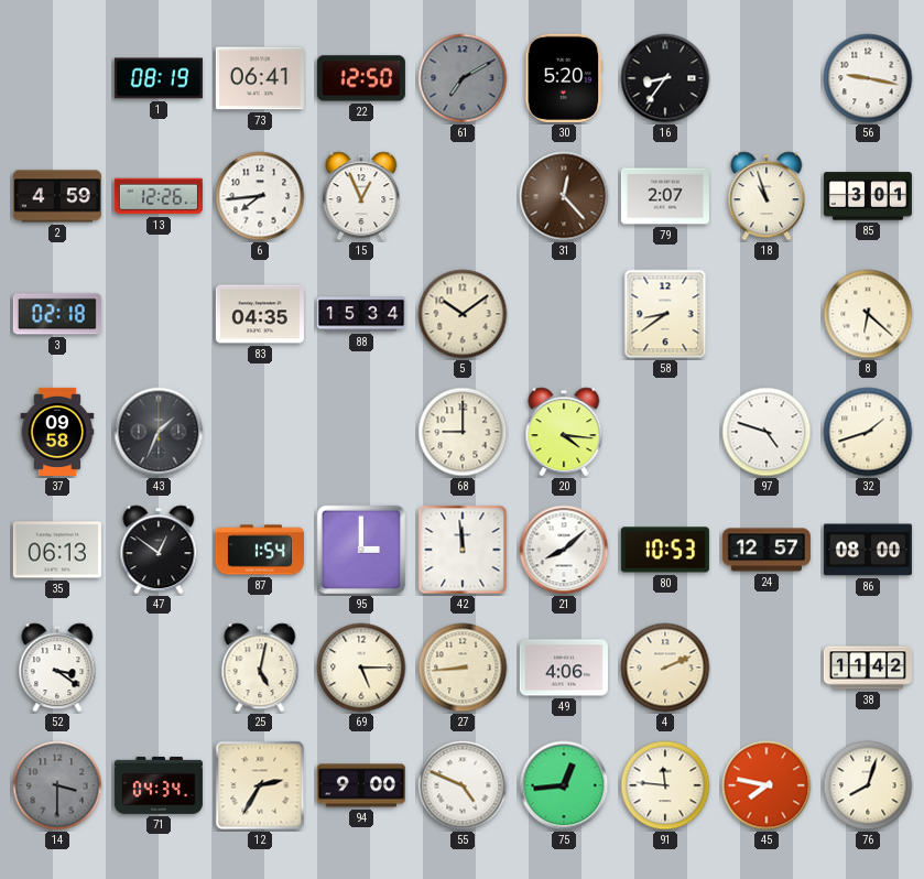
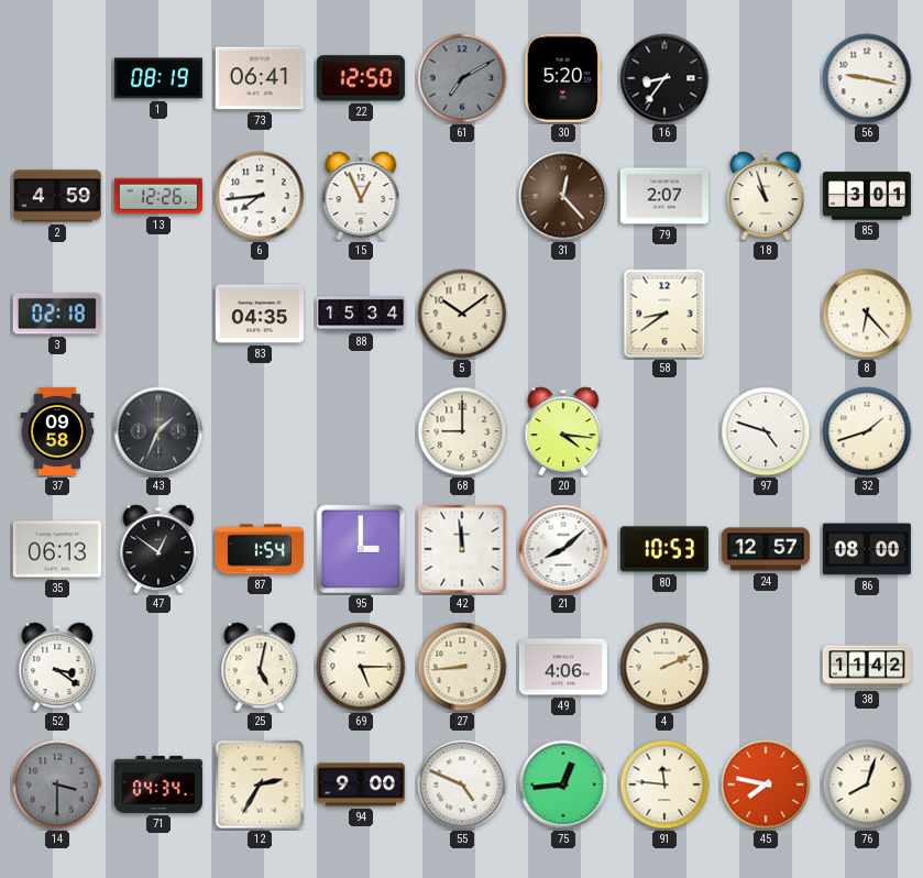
8: 6:22 -> 6:23 (867, 314)
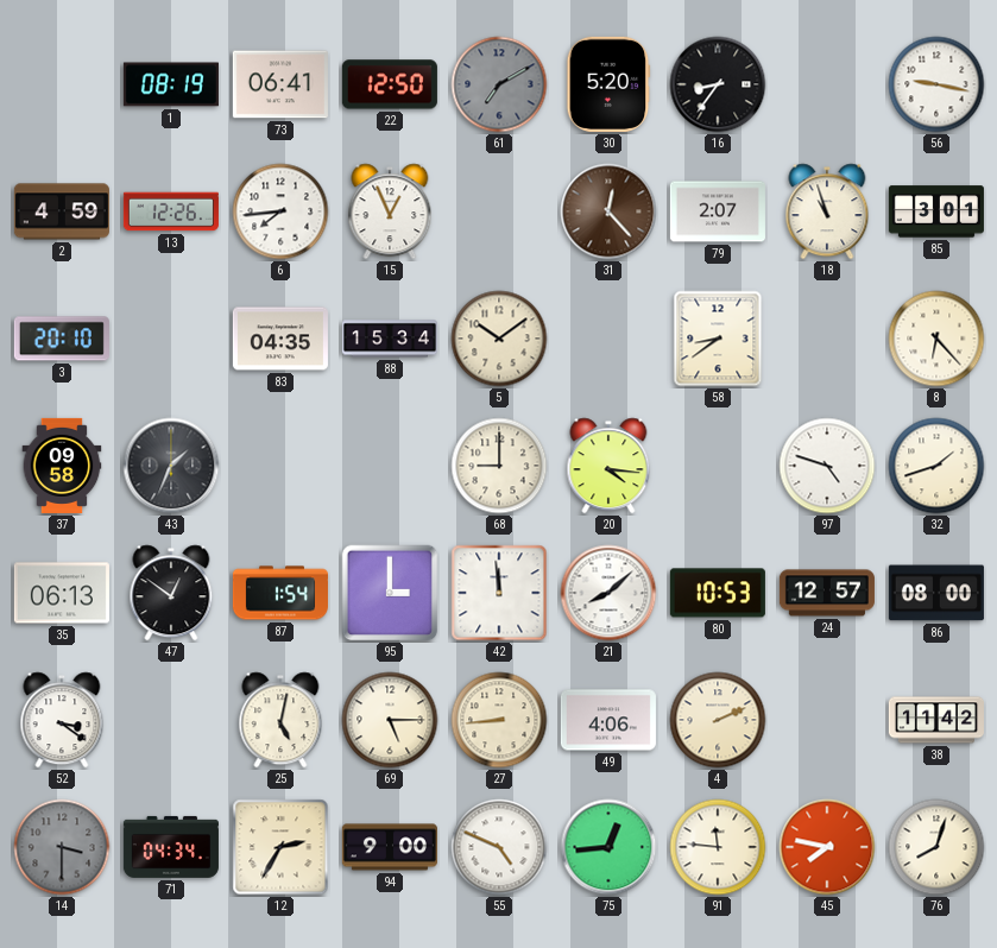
3: 02:18 -> 20:10 (62, 339)
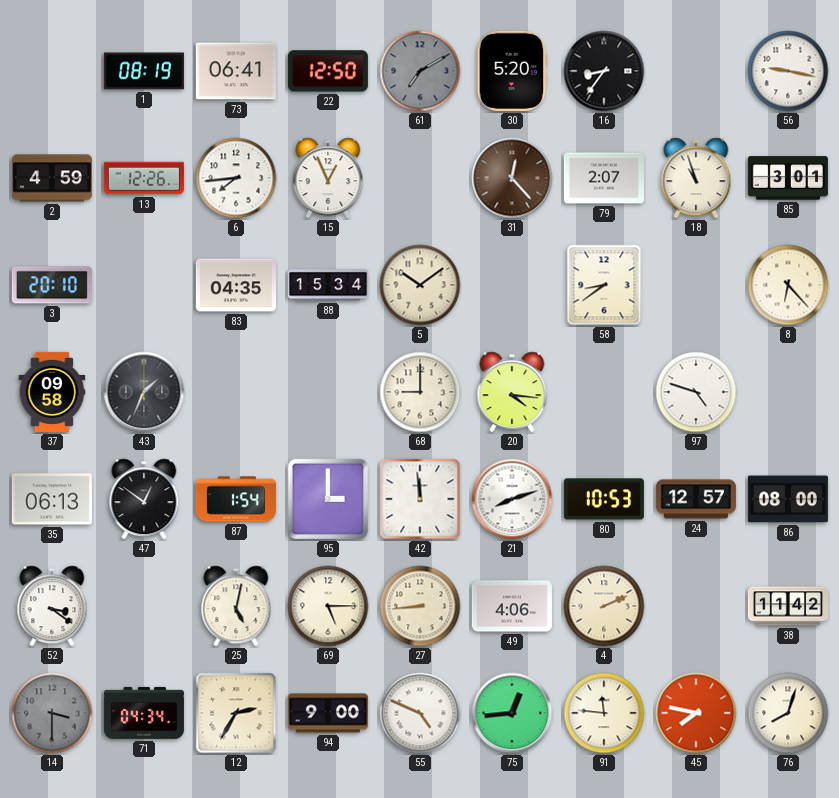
32: 1:42 -> none (936, 466)
21: 8:08 -> 8:12 (512, 499)
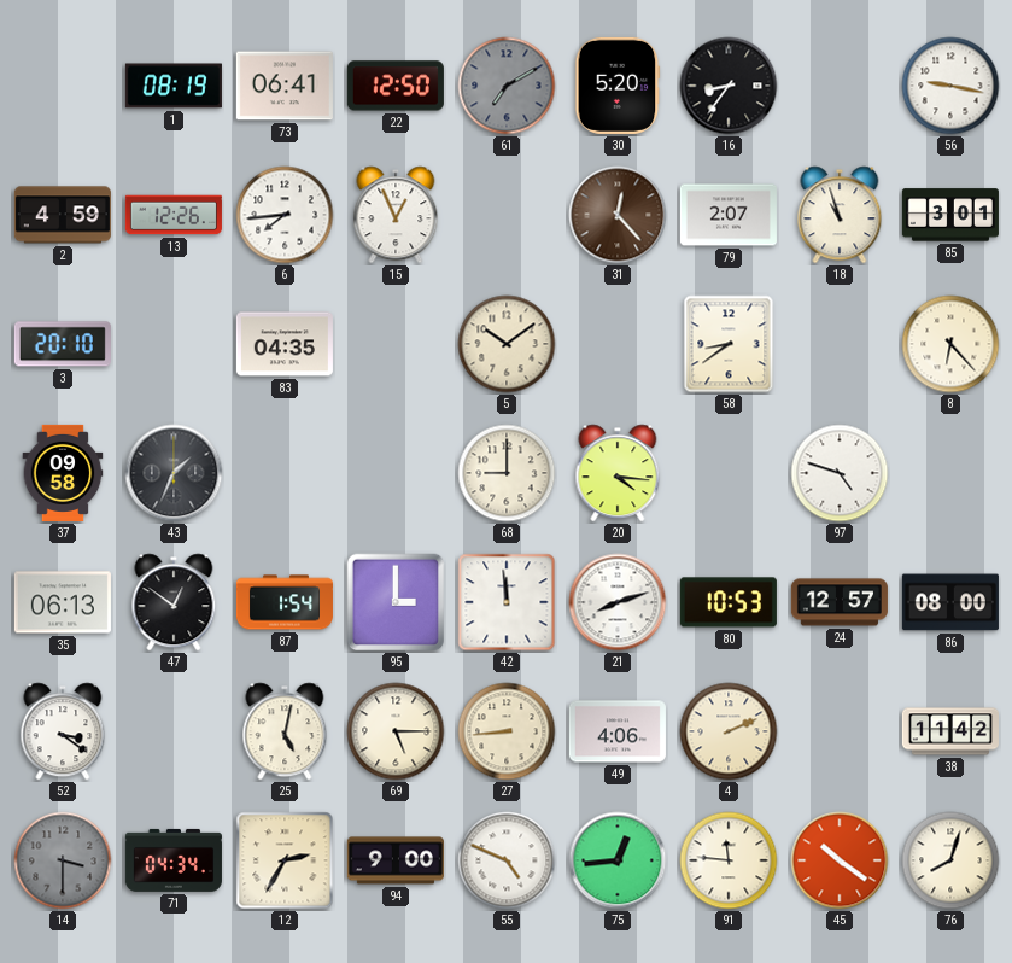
88: 15:34 -> none (328, 285)
45: 7:47 -> 10:21 (840, 860)
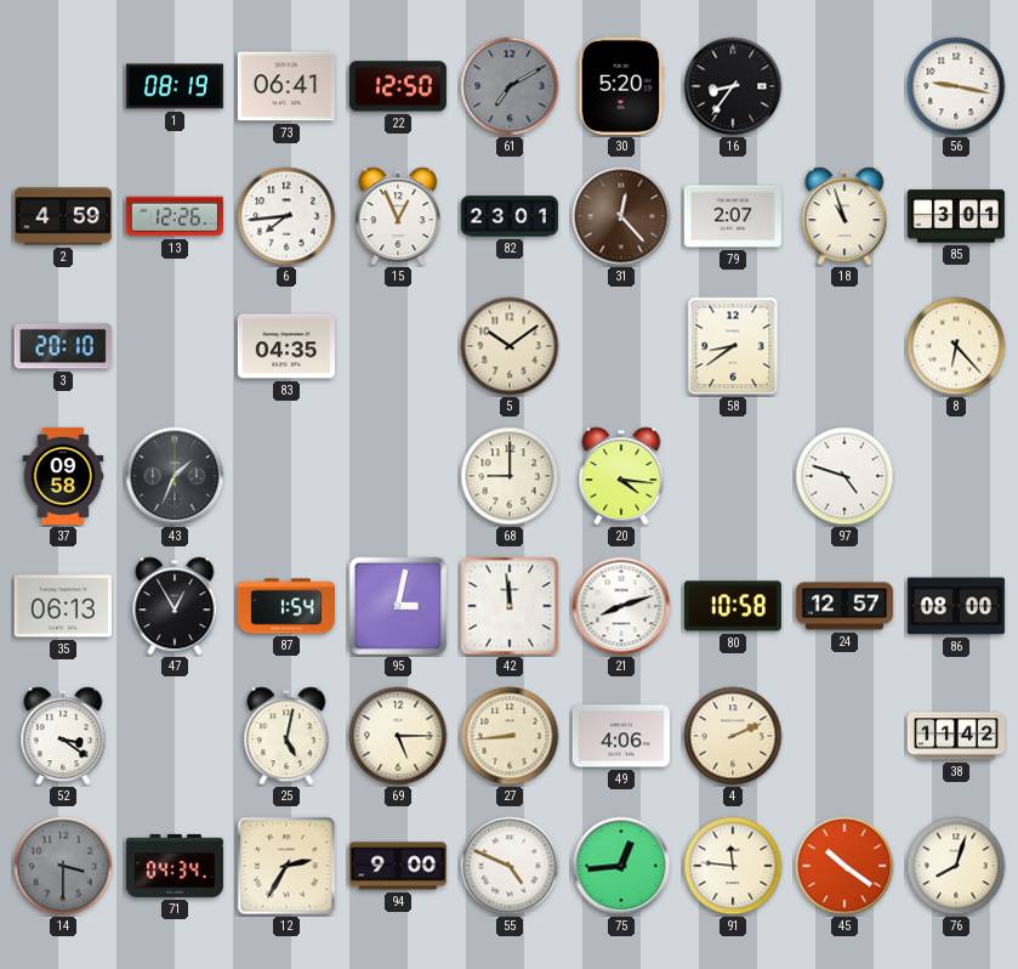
82: none -> 23:01 (510, 216)
47: 12:51 -> 12:55 (175, 606)
95: 3:00 -> 3:02 (398, 606)
80: 10:53 -> 10:58 (733, 606)
